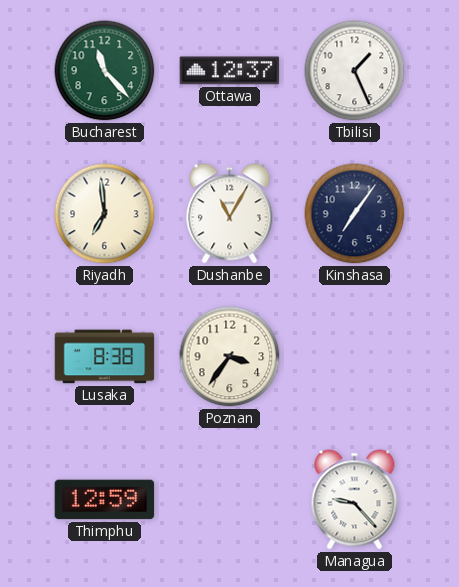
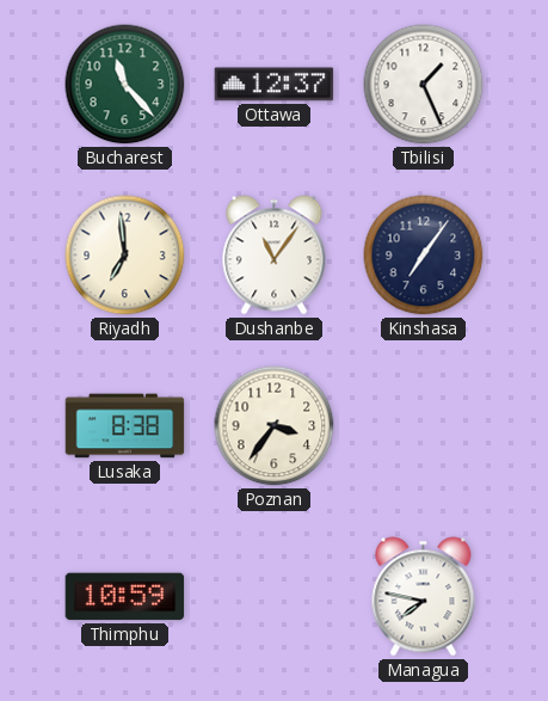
Dushanbe: 11:05 -> 11:06 (275, 256)
Thimphu: 12:59 -> 10:59 (125, 597)
Managua: 9:23 -> 7:47 (424, 597)
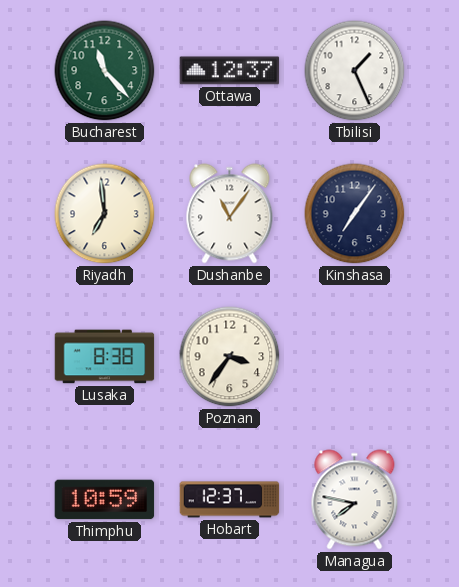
Hobart: none -> 12:37 (230, 500)
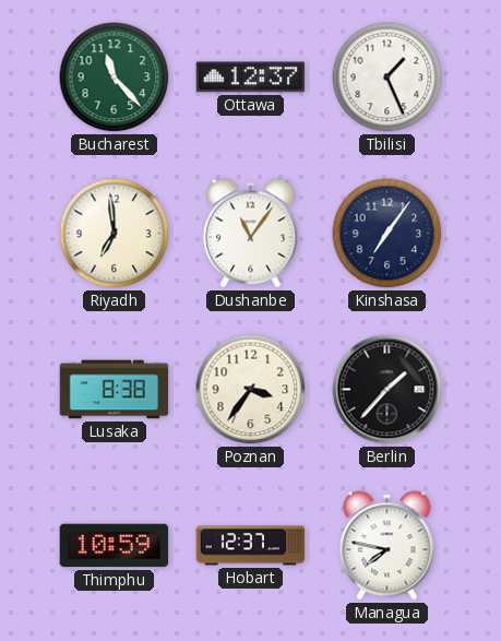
Berlin: none -> 1:37 (387, 390)
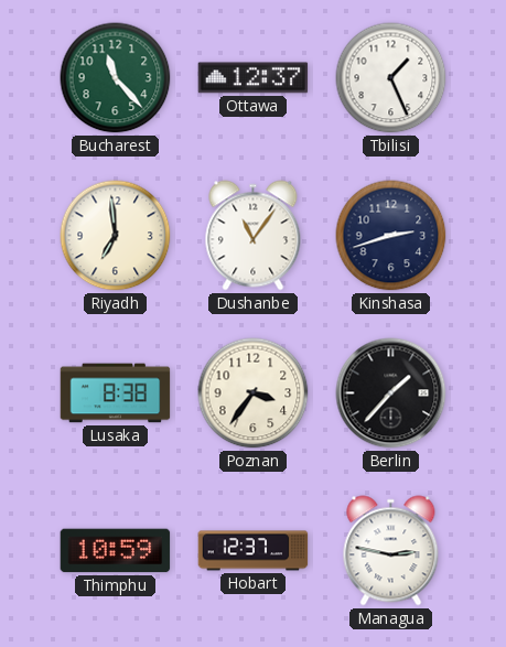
Kinshasa: 7:06 -> 2:42 (391, 236)
Managua: 7:47 -> 2:47 (391, 551)
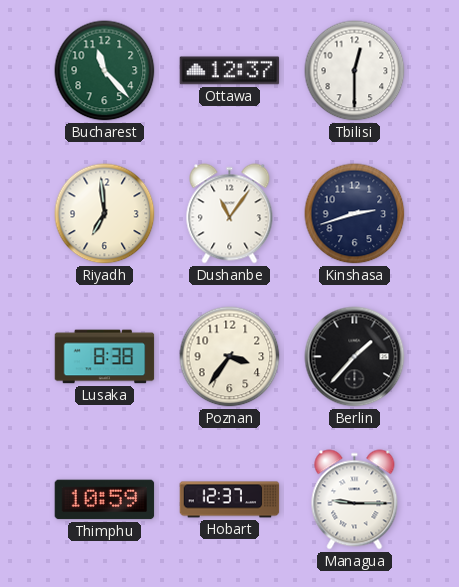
Tbilisi: 1:26 -> 12:30 (355, 71)
Managua: 2:47 -> 9:15 (355, 500)
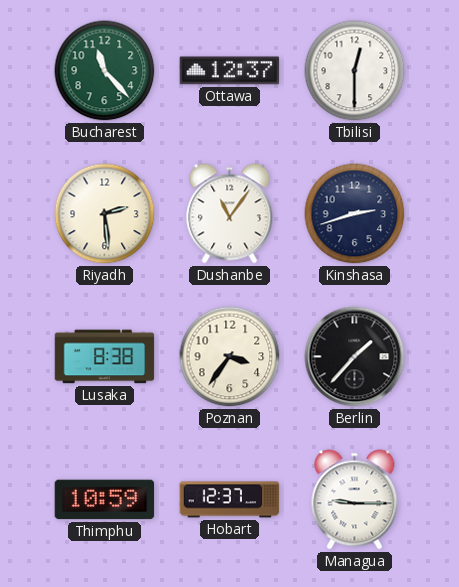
Riyadh: 6:59 -> 2:29 (105, 214)
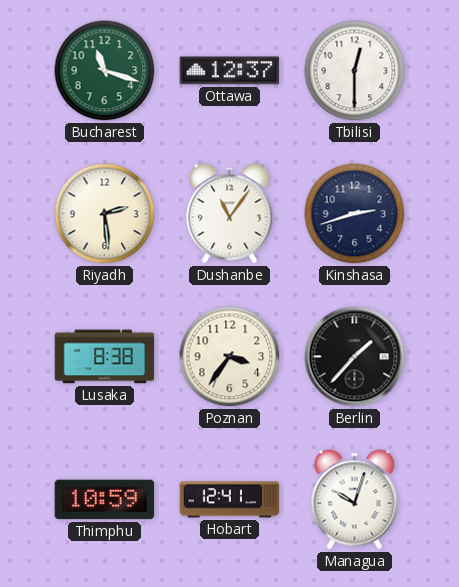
Bucharest: 11:23 -> 11:18 (105, 71)
Hobart: 12:37 -> 12:41 (230, 500)
Managua: 9:15 -> 10:03 (355, 500)
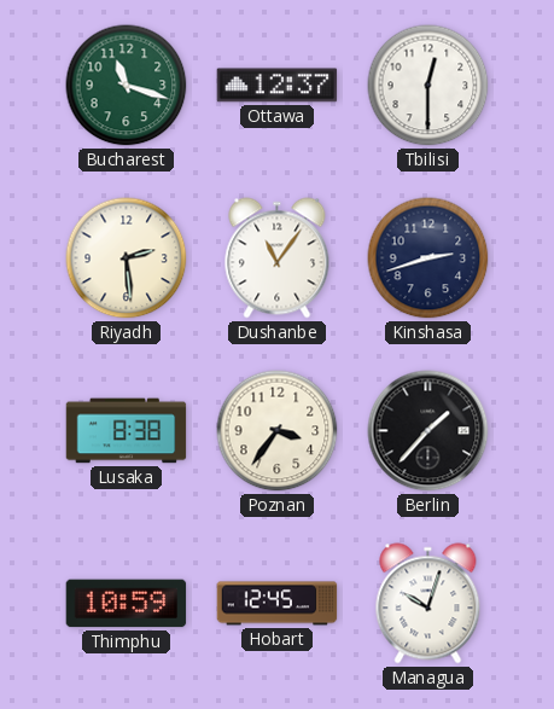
Hobart: 12:41 -> 12:45 (278, 604)
